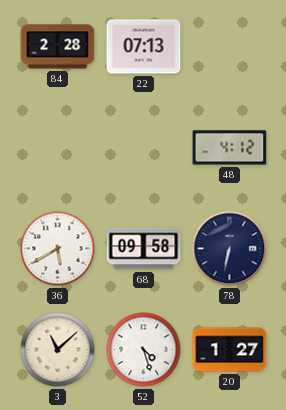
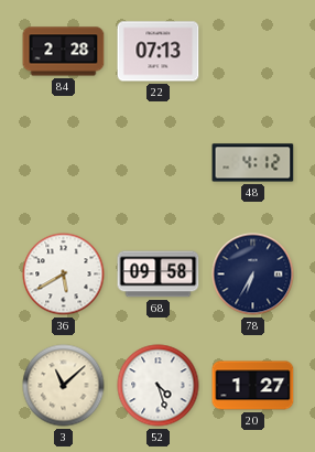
78: 6:32 -> 6:35 (253, 275)
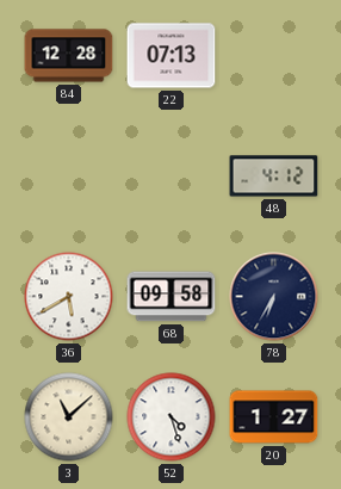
84: 2:28 -> 12:28 (69, 56)
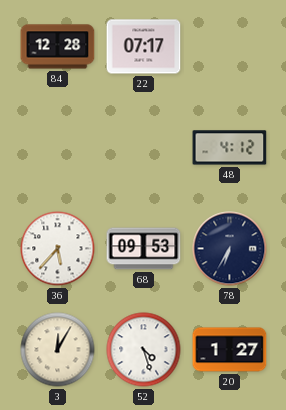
22: 07:13 -> 07:17 (144, 47)
36: 5:40 -> 5:37 (58, 249)
68: 09:58 -> 09:53 (144, 249)
3: 11:08 -> 12:05 (58, 350)
